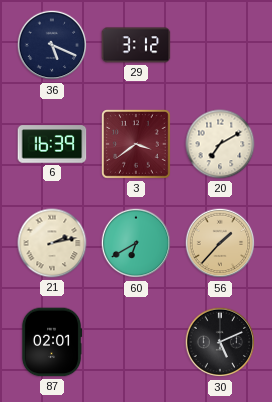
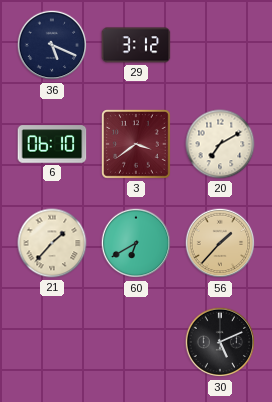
6: 16:39 -> 06:10 (52, 144)
21: 2:13 -> 1:37 (52, 243)
87: 02:01 -> none (52, 342)
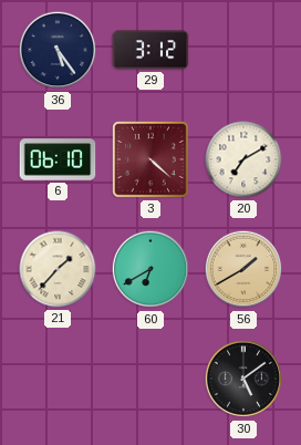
36: 5:19 -> 5:24 (58, 50)
3: 3:39 -> 4:22 (150, 159)
56: 1:37 -> 1:40 (243, 269)
30: 5:11 -> 5:09 (243, 379)
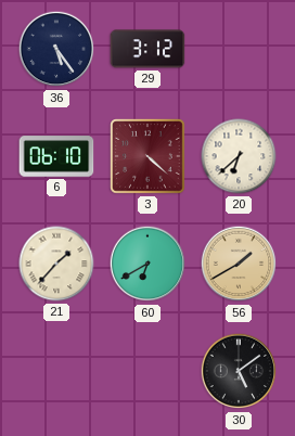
20: 7:10 -> 6:38 (239, 156)
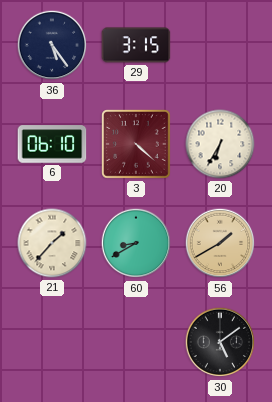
29: 3:12 -> 3:15 (136, 45)
20: 6:38 -> 6:35 (220, 144)
60: 6:40 -> 8:40 (136, 243)
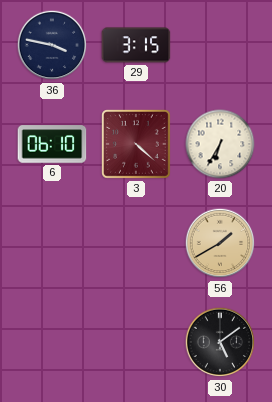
36: 5:24 -> 3:47 (52, 45)
21: 1:37 -> none (52, 243)
60: 8:40 -> none (136, 243)
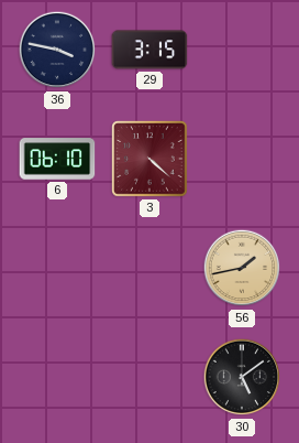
20: 6:35 -> none (220, 144)
56: 1:40 -> 1:43 (242, 268)
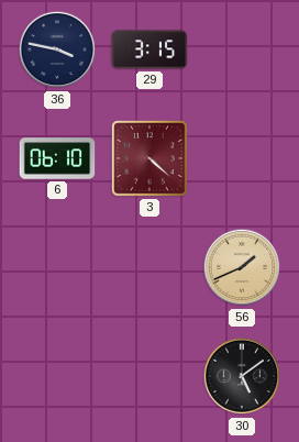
56: 1:43 -> 1:41 (242, 267)
